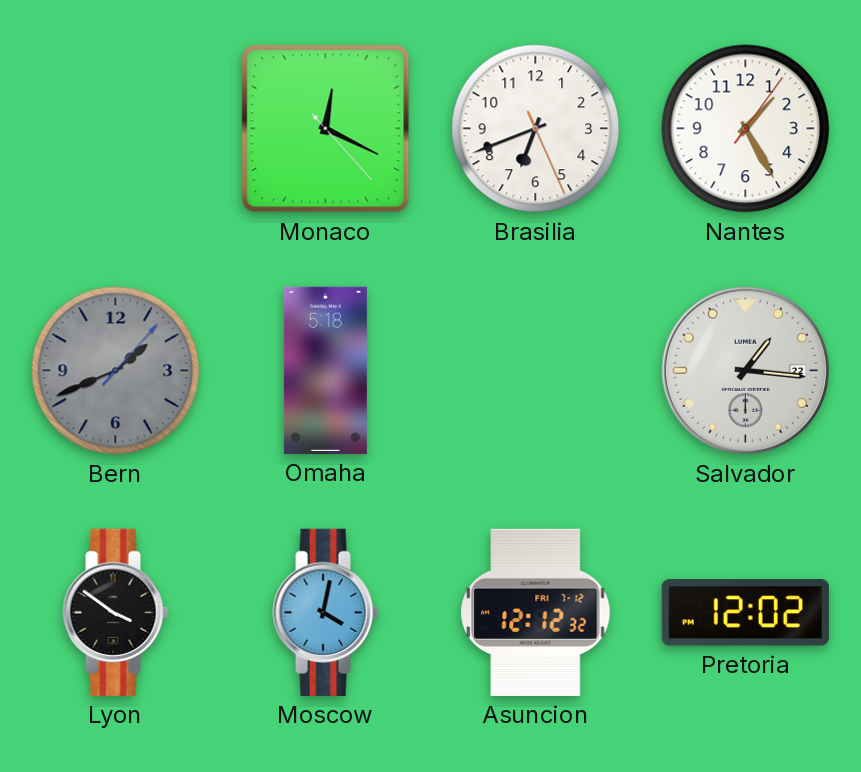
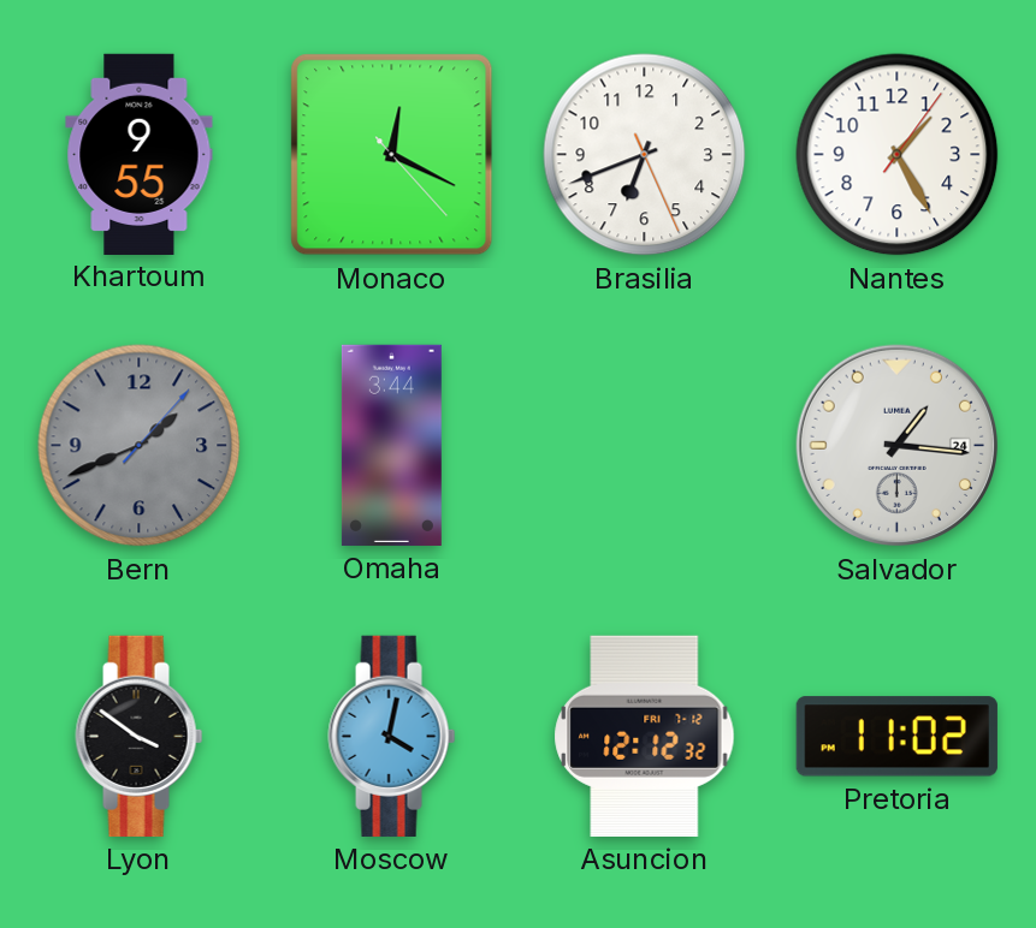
Khartoum: none -> 9:55 (140, 154)
Omaha: 5:18 -> 3:44 (391, 445)
Salvador date: 22 -> 24 (898, 446)
Pretoria: 12:02 -> 11:02 (896, 737)
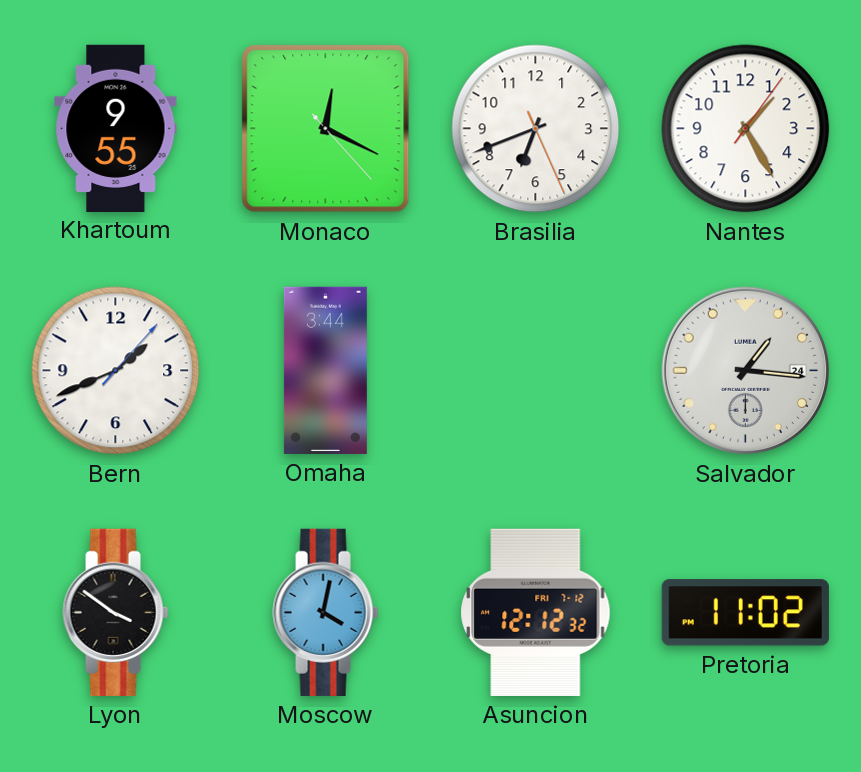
Bern dial: grey -> white (116, 371)
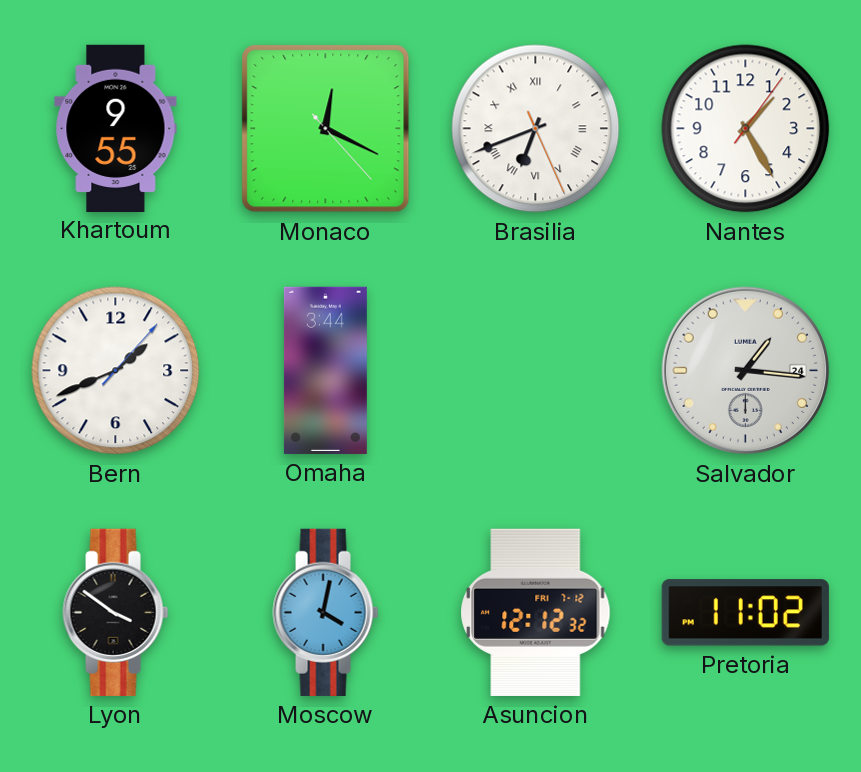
Brasilia numerals: Arabic -> Roman (536, 129)
